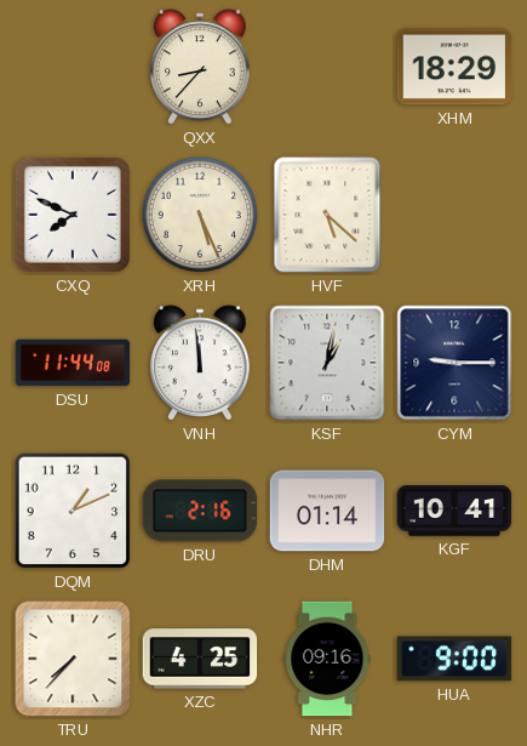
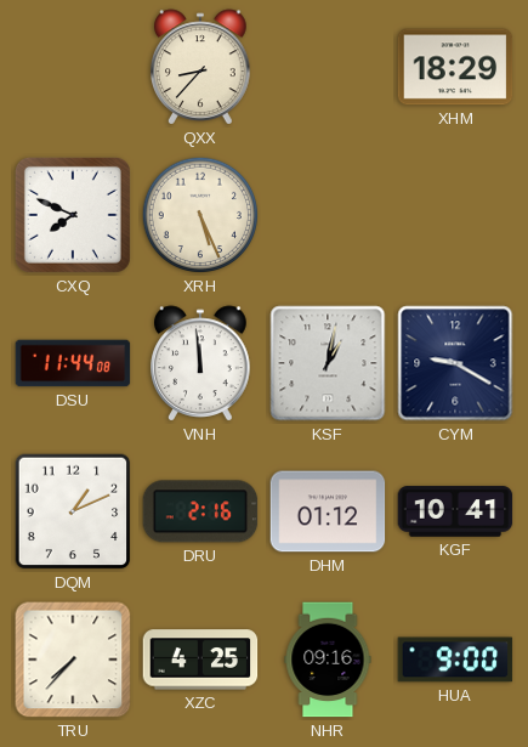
HVF: 5:22 -> none (327, 215)
CYM: 9:15 -> 9:20 (455, 363)
DHM: 01:14 -> 01:12 (328, 511)
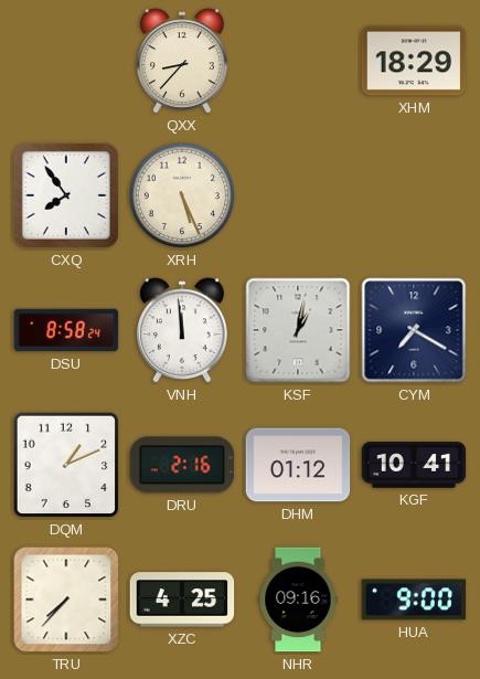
CXQ: 7:49 -> 7:54 (66, 195)
DSU: 11:44 -> 8:58 (66, 330)
CYM: 9:20 -> 7:20 (414, 330)
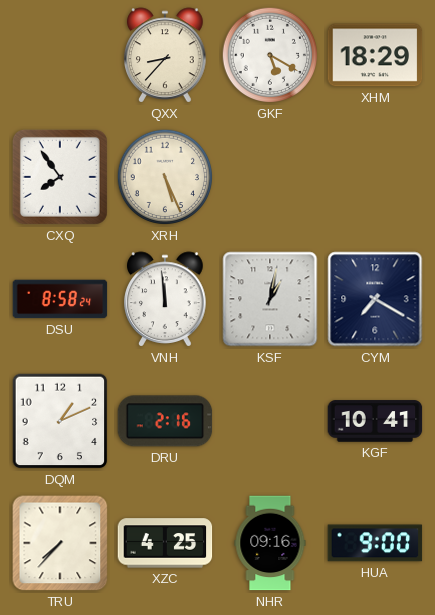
GKF: none -> 5:20 (270, 55)
DHM: 01:12 -> none (298, 465)
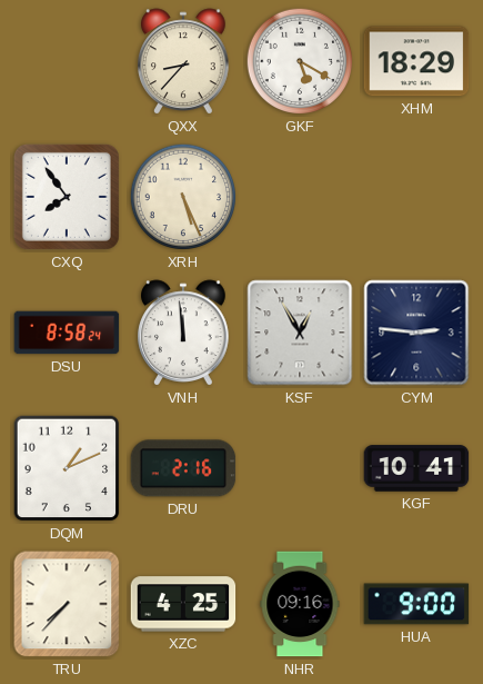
KSF: 1:02 -> 12:55 (300, 333)
CYM: 7:20 -> 2:46 (416, 333)
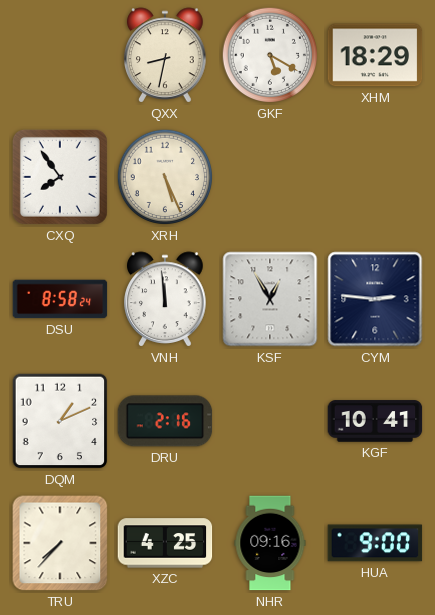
QXX: 8:37 -> 8:32 (165, 55)
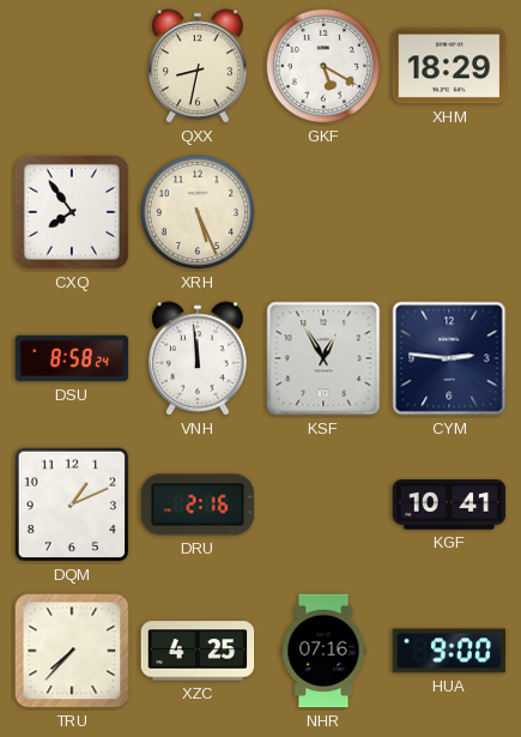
NHR: 09:16 -> 07:16 (323, 651)
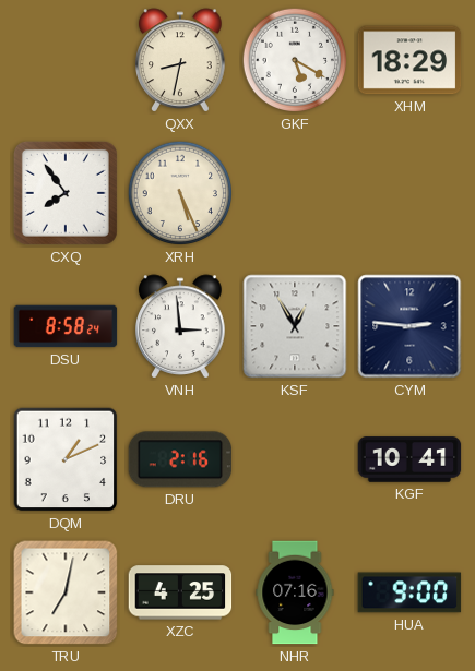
VNH: 11:59 -> 2:59 (180, 326)
TRU: 7:37 -> 7:02 (66, 592)
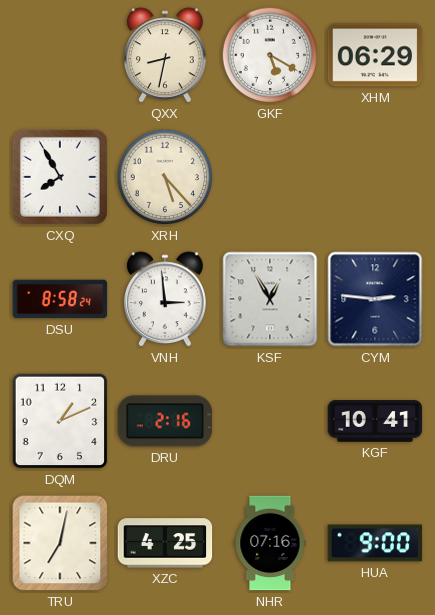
XHM: 18:29 -> 06:29 (375, 55)
CXQ: 7:54 -> 7:55 (60, 177)
XRH: 5:26 -> 5:23 (165, 177)
